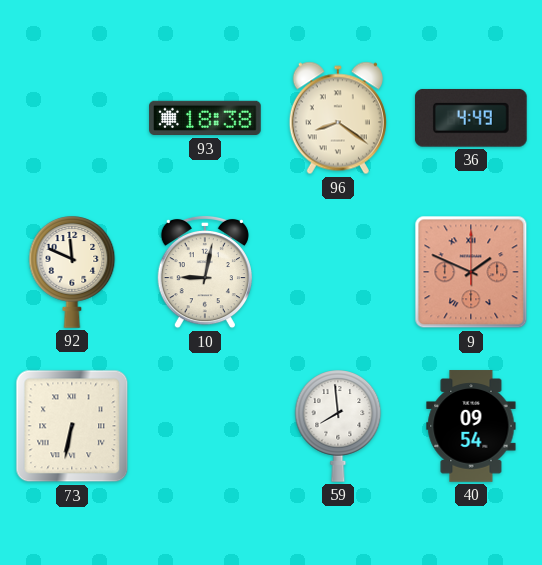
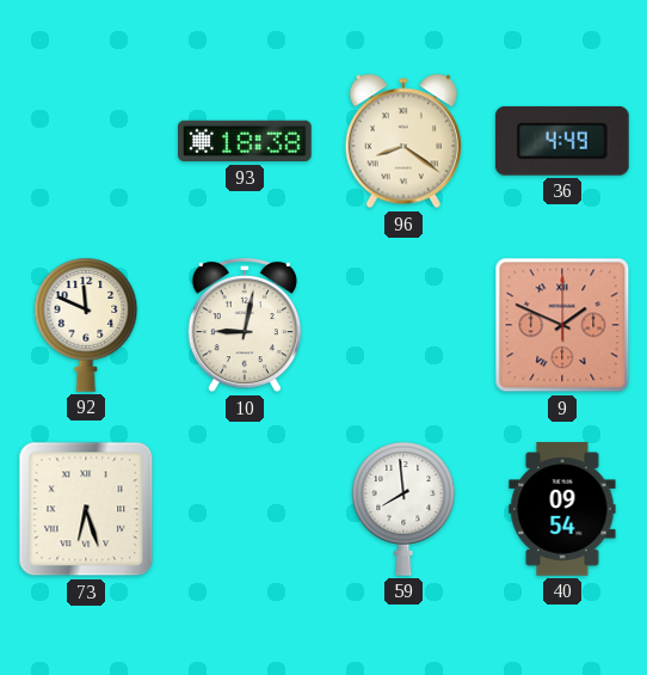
73: 6:32 -> 6:27 (86, 509)
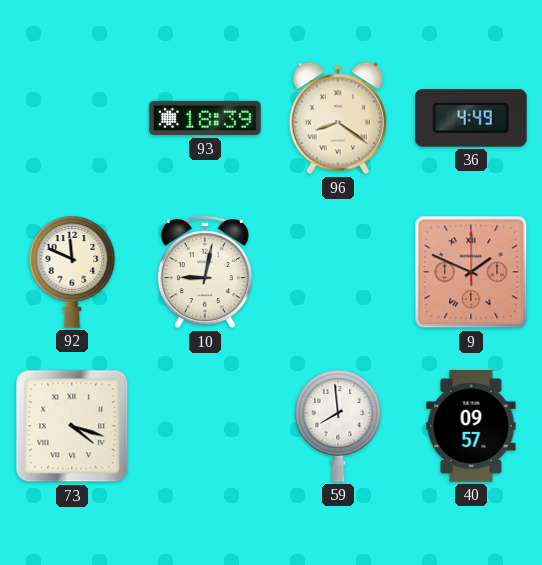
93: 18:38 -> 18:39 (205, 118)
73: 6:27 -> 4:18 (72, 426)
40: 09:54 -> 09:57 (471, 426)
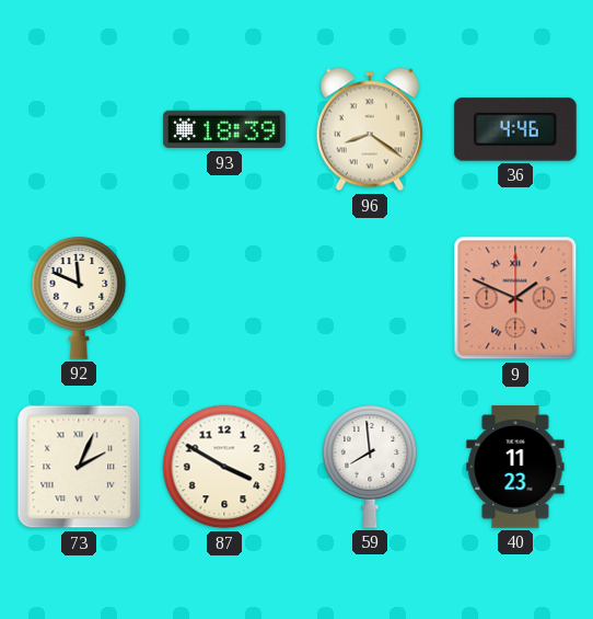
36: 4:49 -> 4:46 (515, 129)
10: 9:02 -> none (205, 272)
73: 4:18 -> 2:04 (79, 467)
87: none -> 3:50 (224, 467)
40: 09:57 -> 11:23 (515, 467)
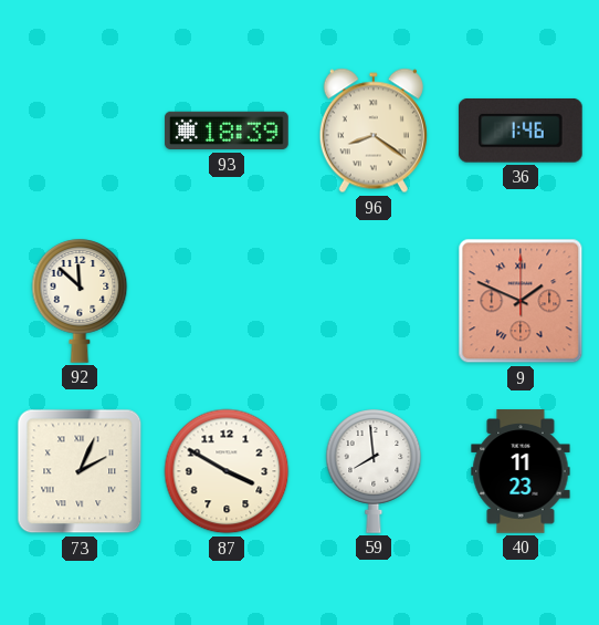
36: 4:46 -> 1:46 (521, 131)
92: 11:49 -> 11:52 (80, 301)
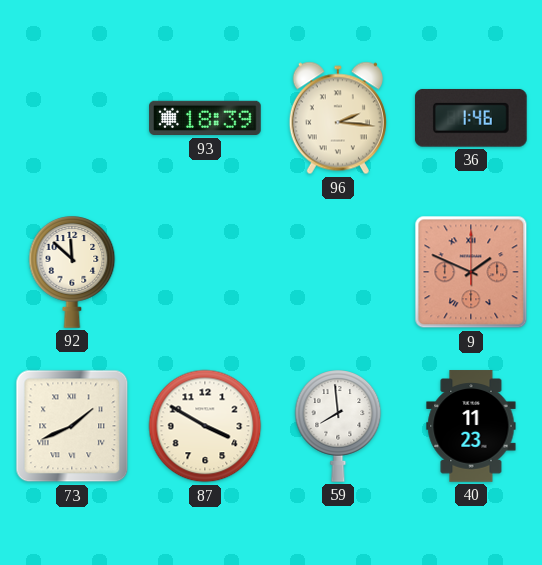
96: 8:21 -> 2:16 (338, 118)
73: 2:04 -> 1:41 (72, 426)
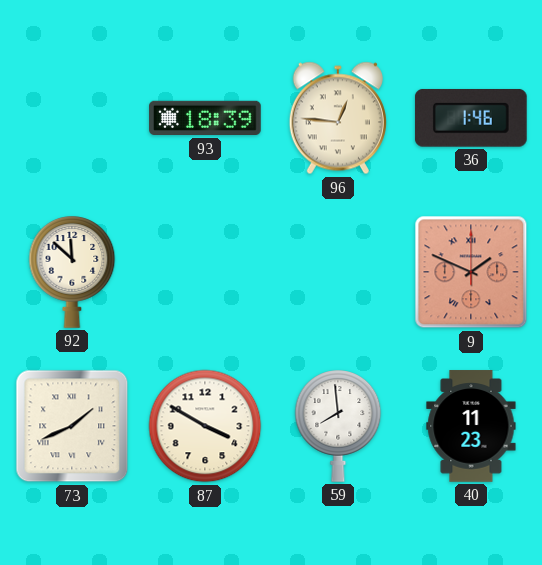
96: 2:16 -> 12:46 (338, 118)
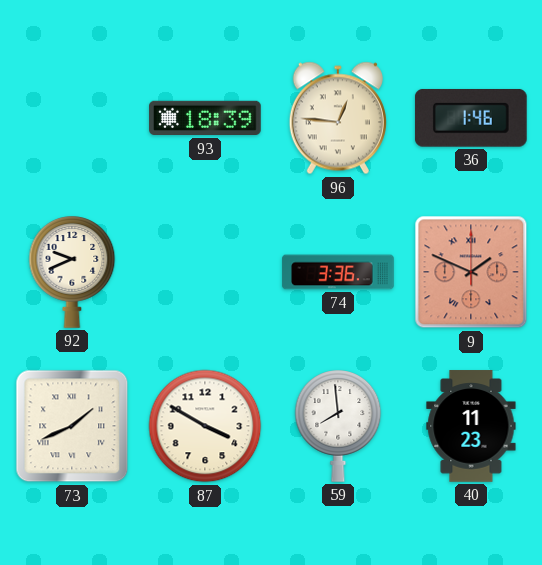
92: 11:52 -> 9:41 (72, 272)
74: none -> 3:36 (338, 272)
